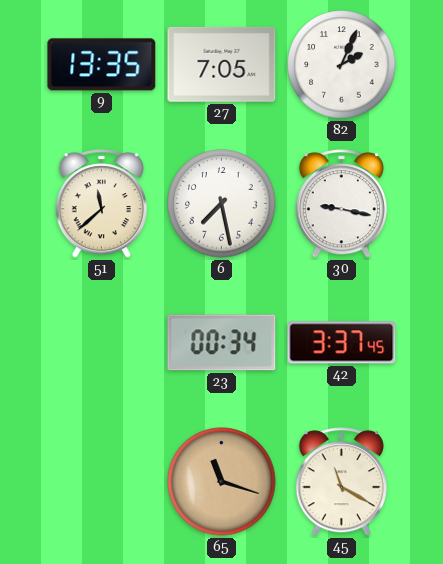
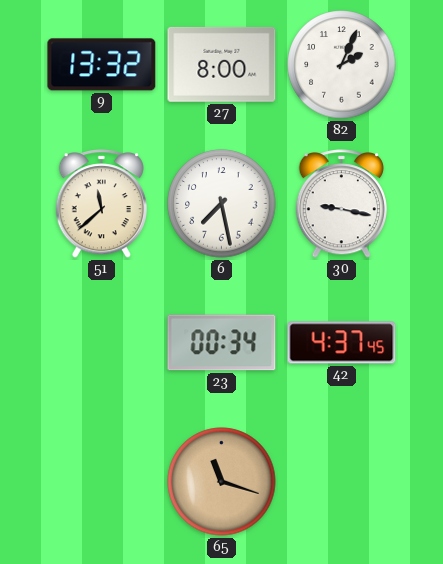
9: 13:35 -> 13:32 (102, 65)
27: 7:05 -> 8:00 (222, 64)
42: 3:37 -> 4:37 (342, 343)
45: 11:20 -> none (341, 482)
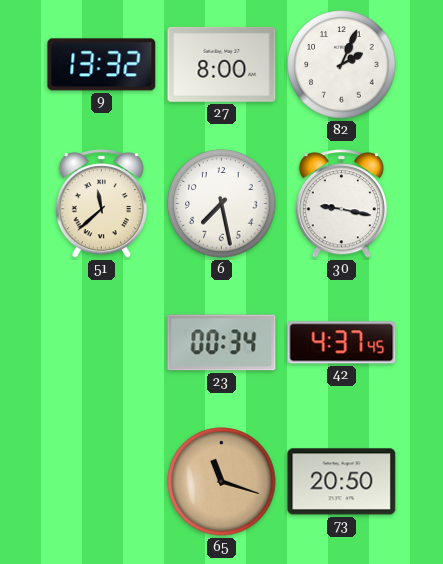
73: none -> 20:50 (342, 482)
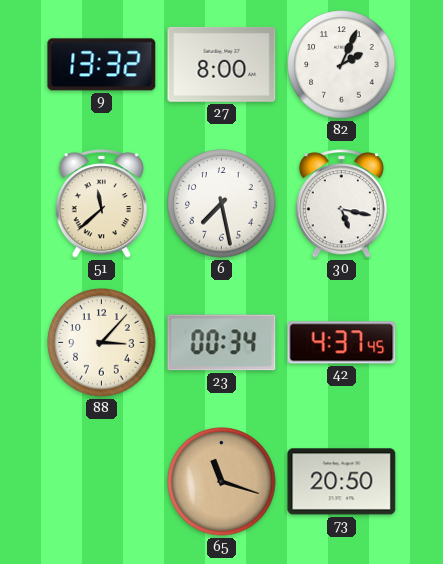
30: 9:17 -> 5:17 (341, 204)
88: none -> 3:07 (102, 343)
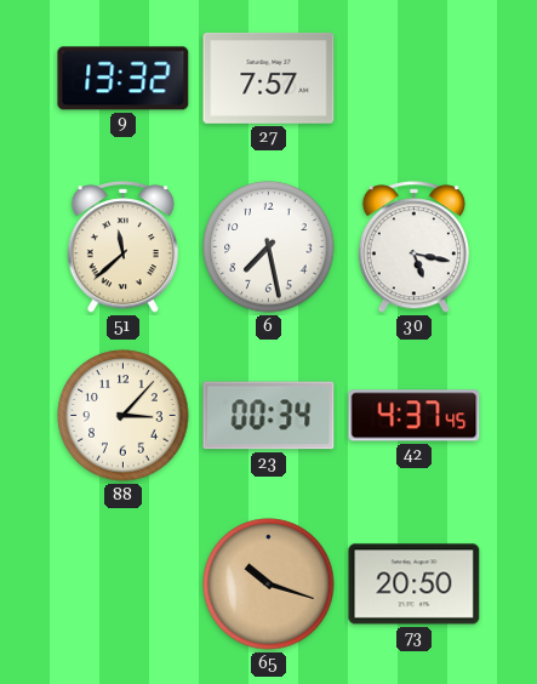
27: 8:00 -> 7:57 (269, 78)
82: 2:04 -> none (342, 65)
65: 11:18 -> 10:18 (269, 585)
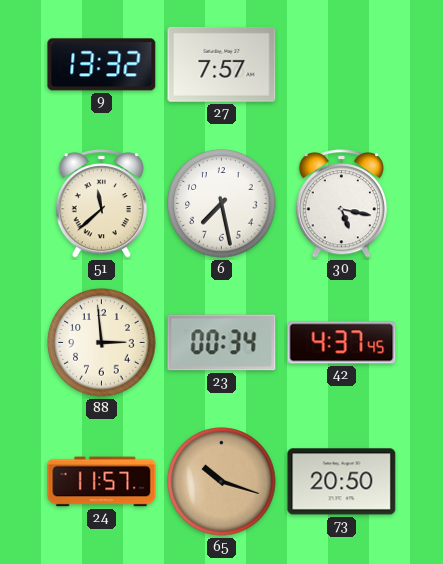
88: 3:07 -> 2:59 (102, 343)
24: none -> 11:57 (102, 482)
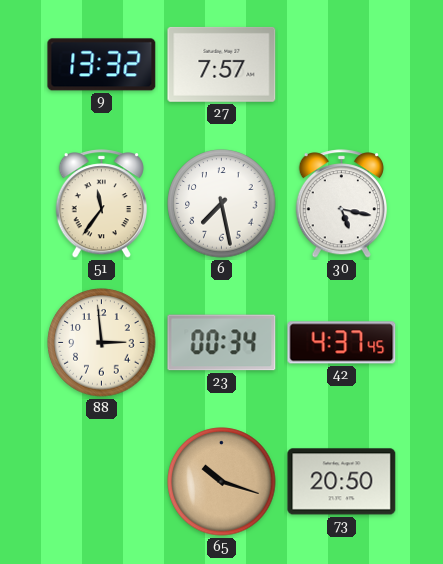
51: 11:38 -> 11:36 (101, 204)
24: 11:57 -> none (102, 482)
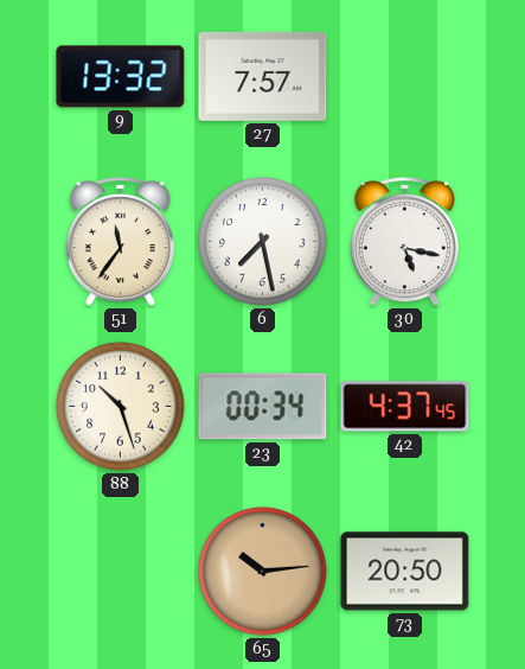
88: 2:59 -> 10:27 (121, 407)
65: 10:18 -> 10:14 (263, 572)
